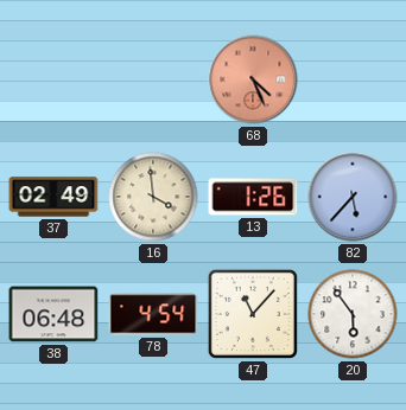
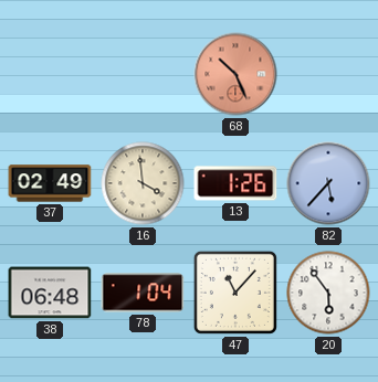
68: 4:26 -> 10:26 (235, 74)
78: 4:54 -> 1:04 (143, 293)
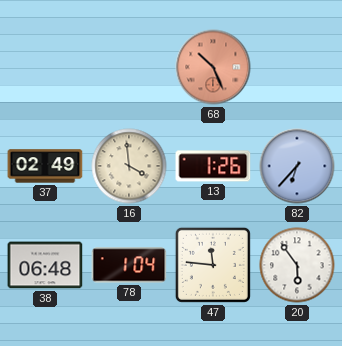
82: 5:37 -> 6:37 (297, 166)
47: 11:07 -> 11:46 (213, 265)
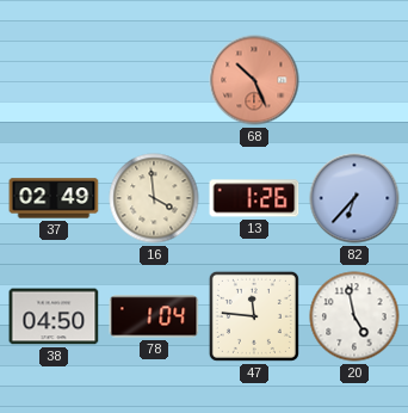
38: 06:48 -> 04:50 (54, 316)
20: 5:54 -> 4:58 (354, 316)
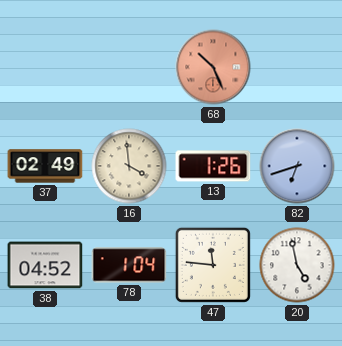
82: 6:37 -> 6:42 (297, 166)
38: 04:50 -> 04:52 (45, 265)
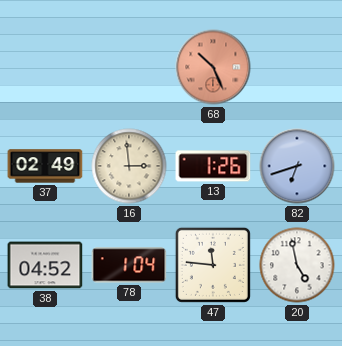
16: 3:59 -> 2:59 (129, 166)
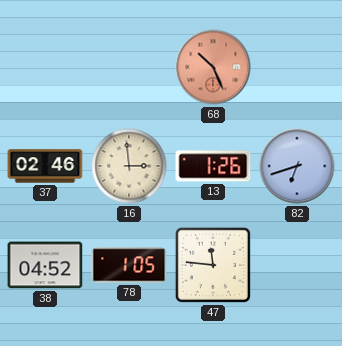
37: 02:49 -> 02:46 (45, 166)
78: 1:04 -> 1:05 (129, 265)
20: 4:58 -> none (297, 265)
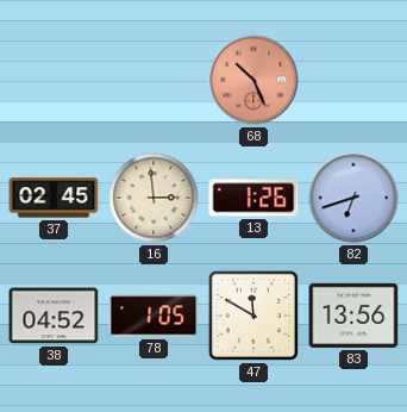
37: 02:46 -> 02:45 (54, 198)
47: 11:46 -> 11:50 (253, 316)
83: none -> 13:56 (353, 316)
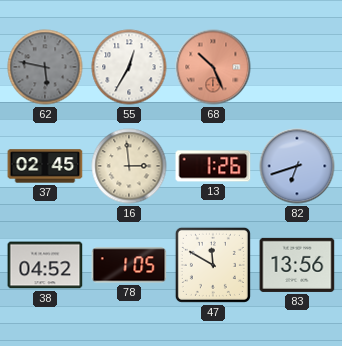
62: none -> 5:47 (45, 67)
55: none -> 12:35 (129, 67)
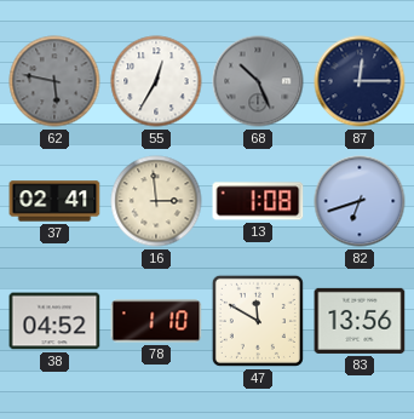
68 dial: salmon -> grey (258, 81)
87: none -> 12:15 (360, 81)
37: 02:45 -> 02:41 (54, 201)
13: 1:26 -> 1:08 (258, 201)
78: 1:05 -> 1:10 (156, 321)
